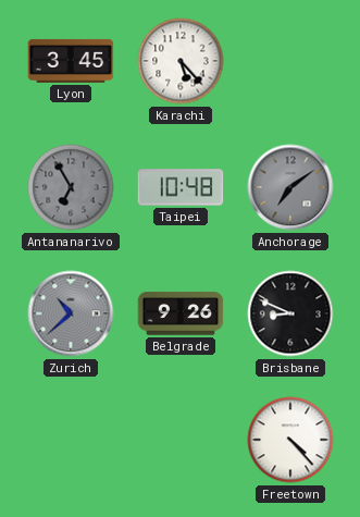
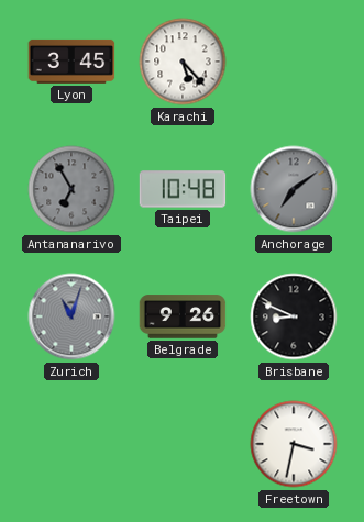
Zurich: 10:38 -> 11:03 (71, 316)
Freetown: 4:23 -> 3:32 (294, 444)
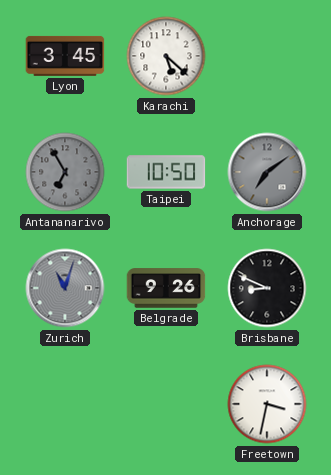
Karachi: 5:23 -> 5:22 (166, 56)
Taipei: 10:48 -> 10:50 (166, 172)
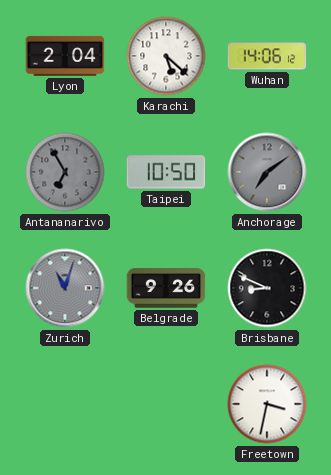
Lyon: 3:45 -> 2:04 (65, 56)
Wuhan: none -> 14:06 (267, 56)
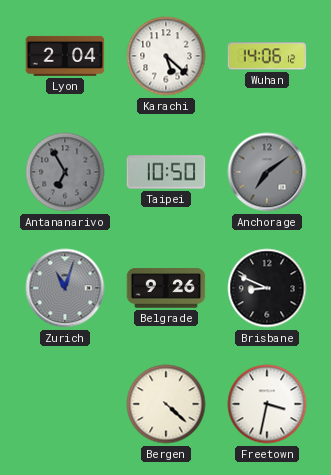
Bergen: none -> 4:22 (166, 404)
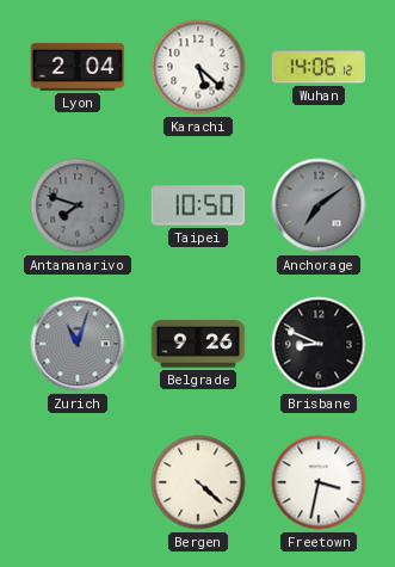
Antananarivo: 6:55 -> 7:48 (78, 205)
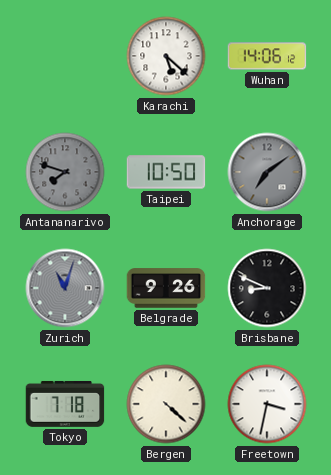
Lyon: 2:04 -> none (78, 67)
Tokyo: none -> 7:18 (65, 404)
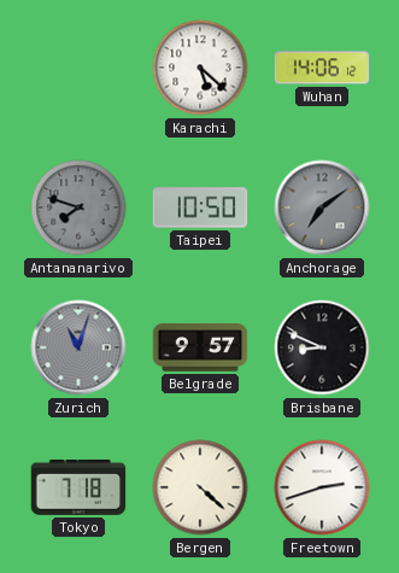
Belgrade: 9:26 -> 9:57 (200, 347)
Freetown: 3:32 -> 2:42 (322, 487)
